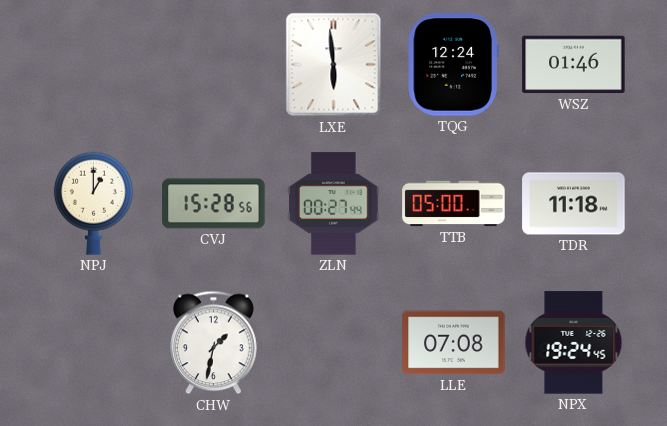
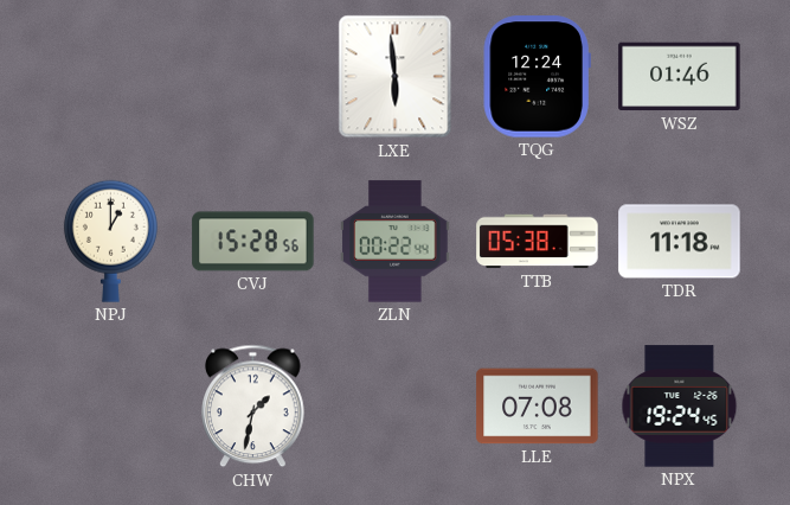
ZLN: 00:27 -> 00:22 (396, 242)
TTB: 05:00 -> 05:38 (538, 242)
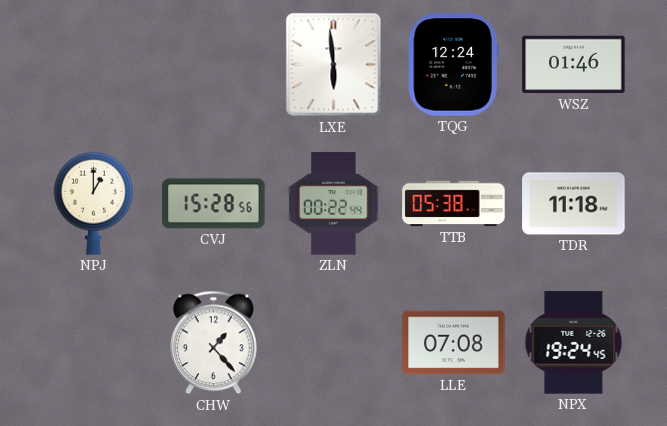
CHW: 1:32 -> 1:23 (214, 343)
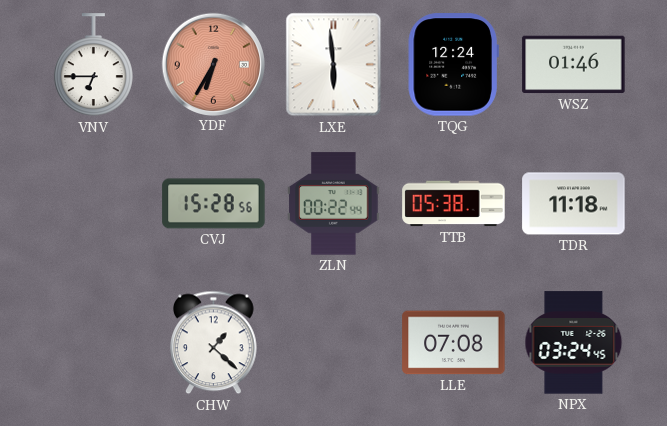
VNV: none -> 6:45 (93, 65)
YDF: none -> 6:35 (213, 64)
NPJ: 1:00 -> none (93, 203)
CHW: 1:23 -> 1:22 (214, 343)
NPX: 19:24 -> 03:24 (574, 343)
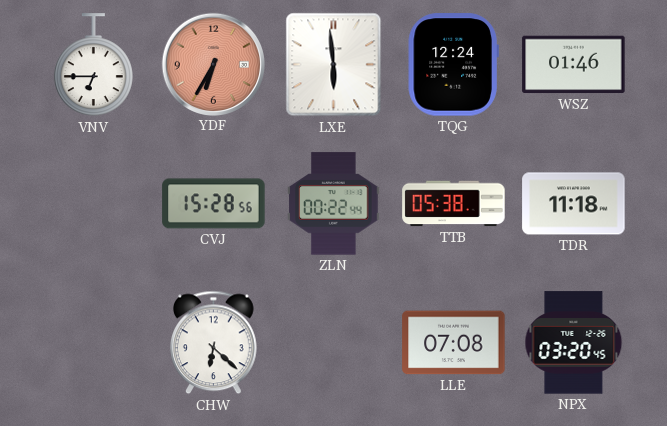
CHW: 1:22 -> 6:22 (214, 343)
NPX: 03:24 -> 03:20 (574, 343)
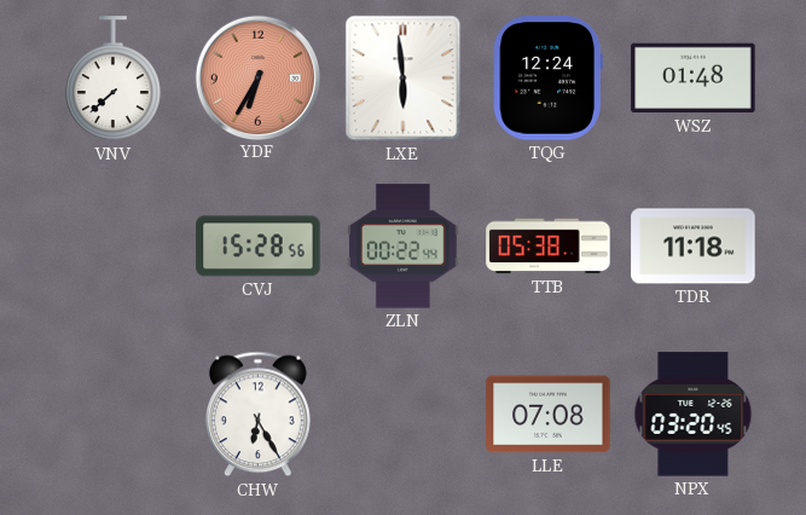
VNV: 6:45 -> 7:38 (112, 79)
WSZ: 01:46 -> 01:48 (694, 79)
CHW: 6:22 -> 6:25 (259, 415)
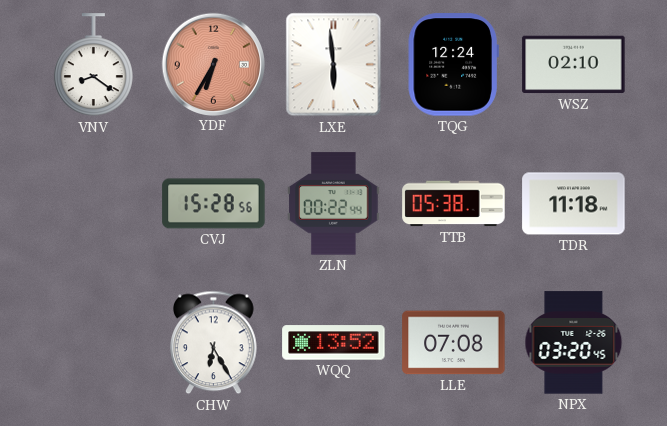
VNV: 7:38 -> 8:21 (93, 65)
WSZ: 01:48 -> 02:10 (574, 65)
WQQ: none -> 13:52 (334, 343)
